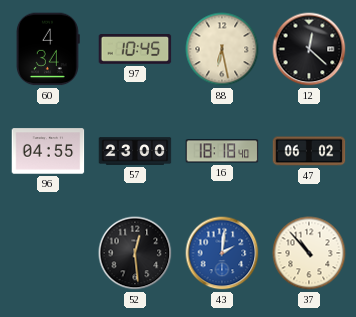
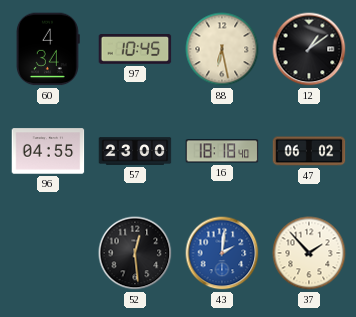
12: 12:22 -> 1:09 (309, 49)
37: 10:53 -> 1:53 (309, 253)
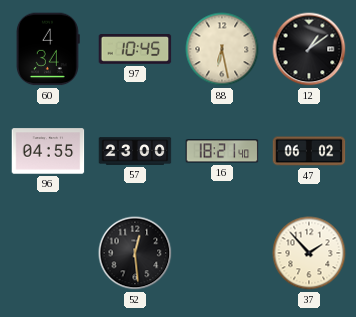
16: 18:18 -> 18:21 (222, 151)
43: 2:01 -> none (222, 253)
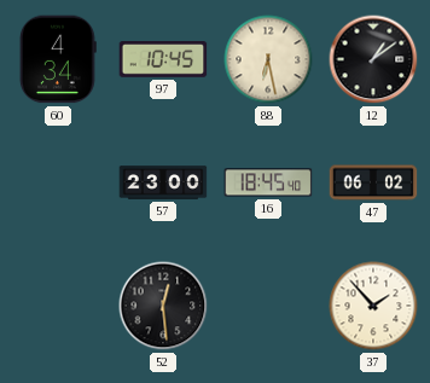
96: 04:55 -> none (48, 151)
16: 18:21 -> 18:45 (268, 182)
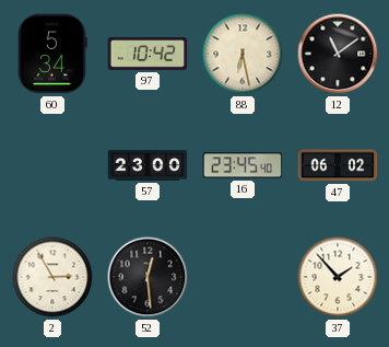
60: 4:34 -> 5:34 (52, 54)
97: 10:45 -> 10:42 (148, 55)
12: 1:09 -> 11:09 (338, 54)
16: 18:45 -> 23:45 (243, 165)
2: none -> 2:55 (52, 277)
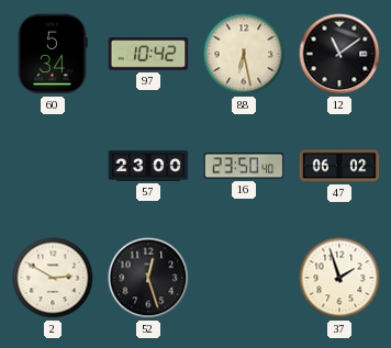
16: 23:45 -> 23:50 (244, 166)
2: 2:55 -> 2:50 (53, 278)
52: 12:29 -> 12:27 (148, 278)
37: 1:53 -> 1:57 (339, 278)
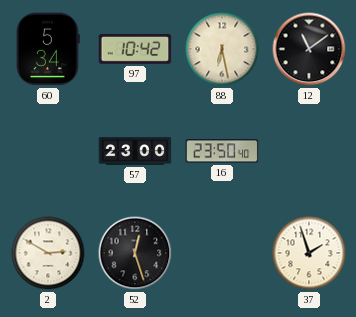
47: 06:02 -> none (339, 166)
